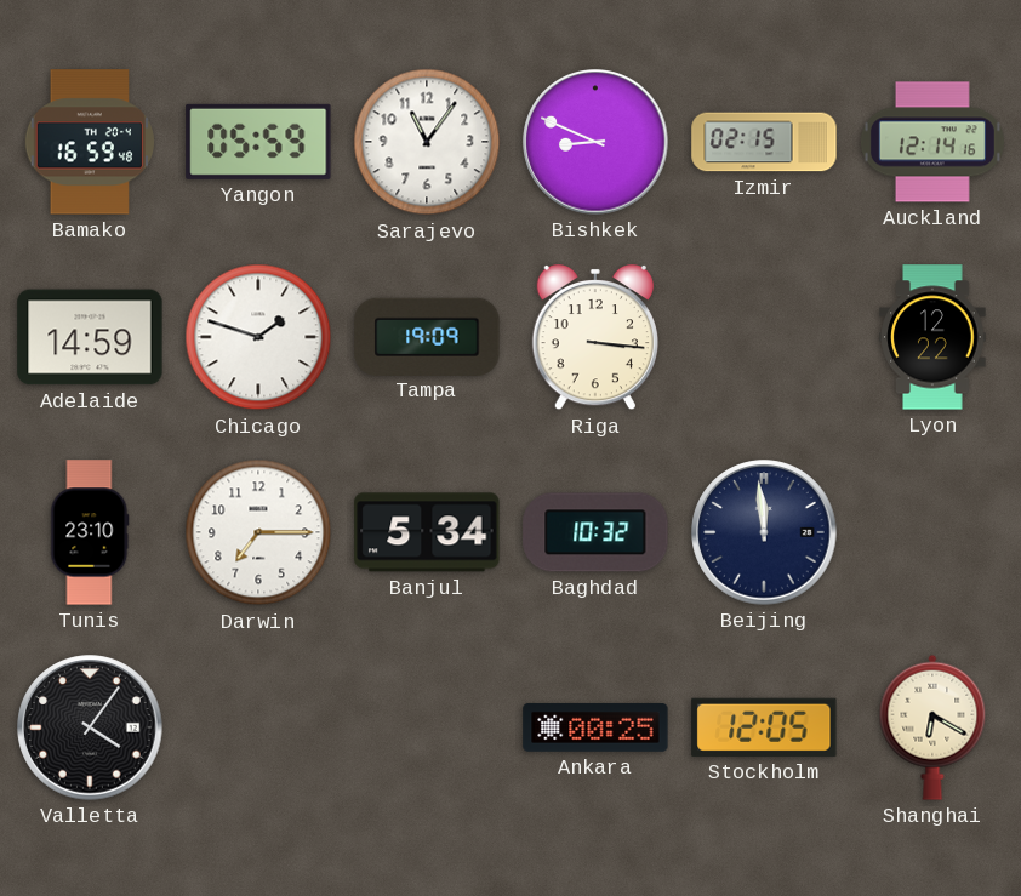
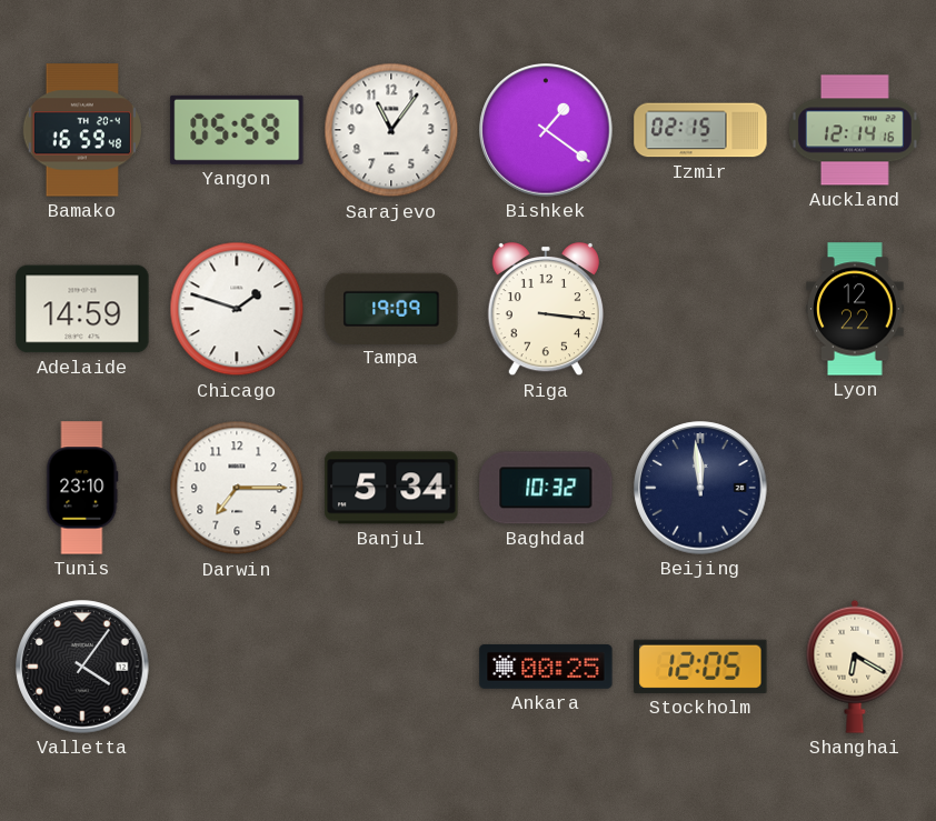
Bishkek: 8:49 -> 1:21 (546, 130)
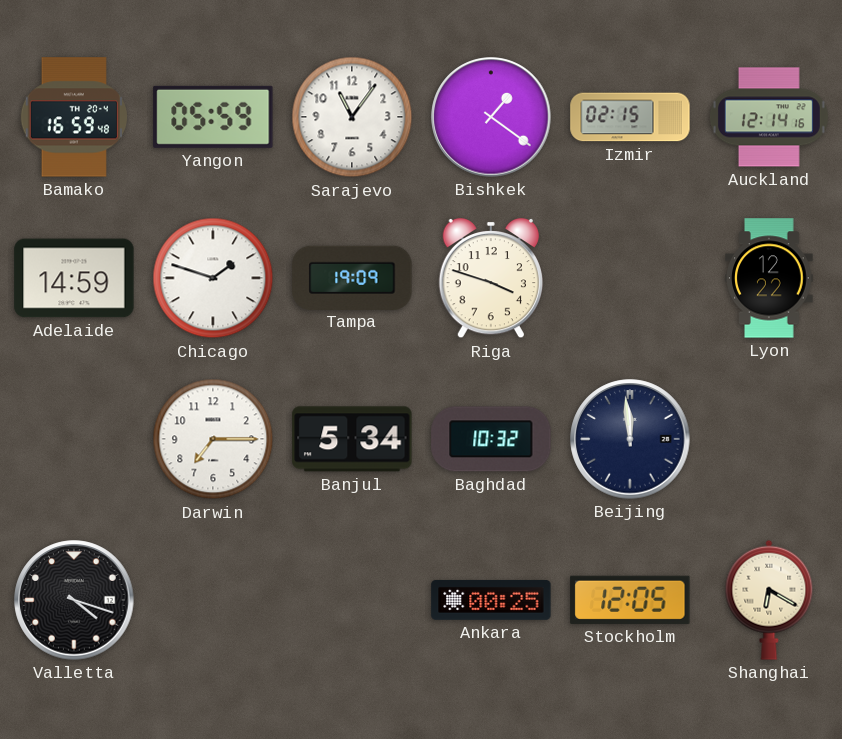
Riga: 3:16 -> 3:48 (490, 278)
Tunis: 23:10 -> none (82, 488)
Valletta: 4:06 -> 4:18 (74, 600)
